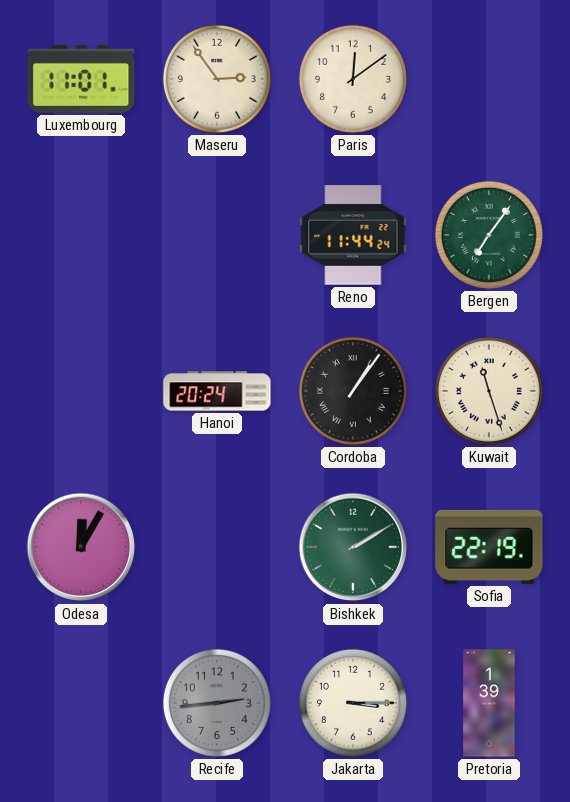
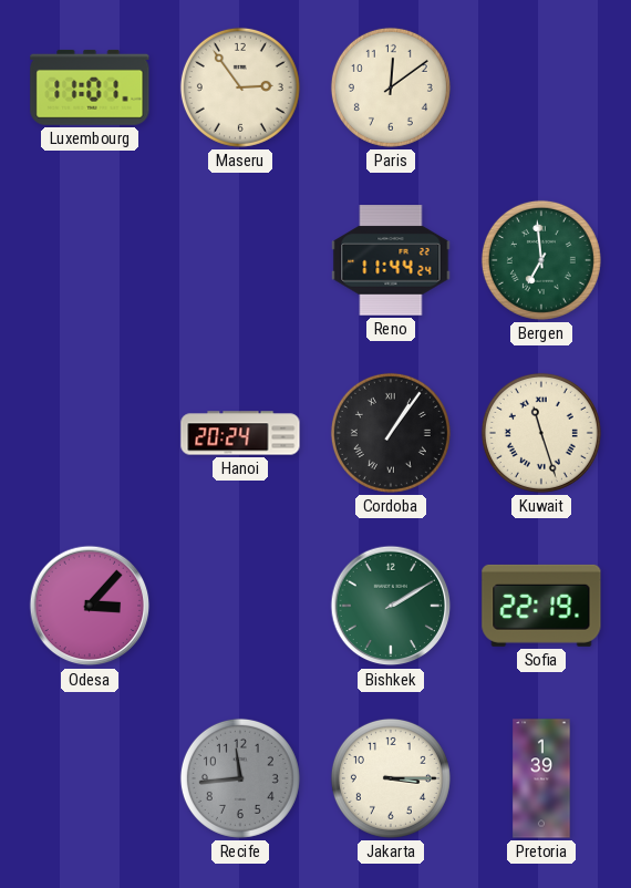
Bergen: 7:06 -> 6:59 (541, 260)
Odesa: 12:05 -> 3:07 (90, 606)
Recife: 2:44 -> 11:44 (240, 778)
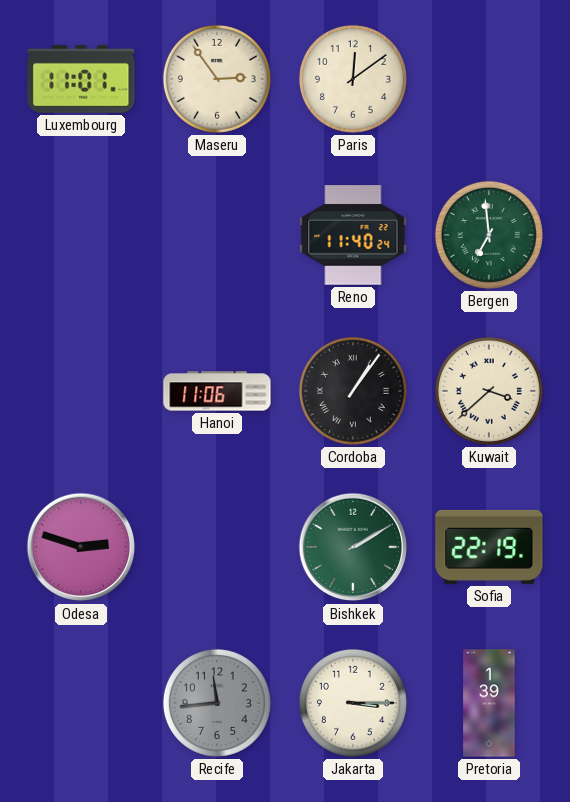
Reno: 11:44 -> 11:40 (353, 235)
Hanoi: 20:24 -> 11:06 (217, 391)
Kuwait: 11:27 -> 3:38 (489, 391)
Odesa: 3:07 -> 2:48 (81, 547)
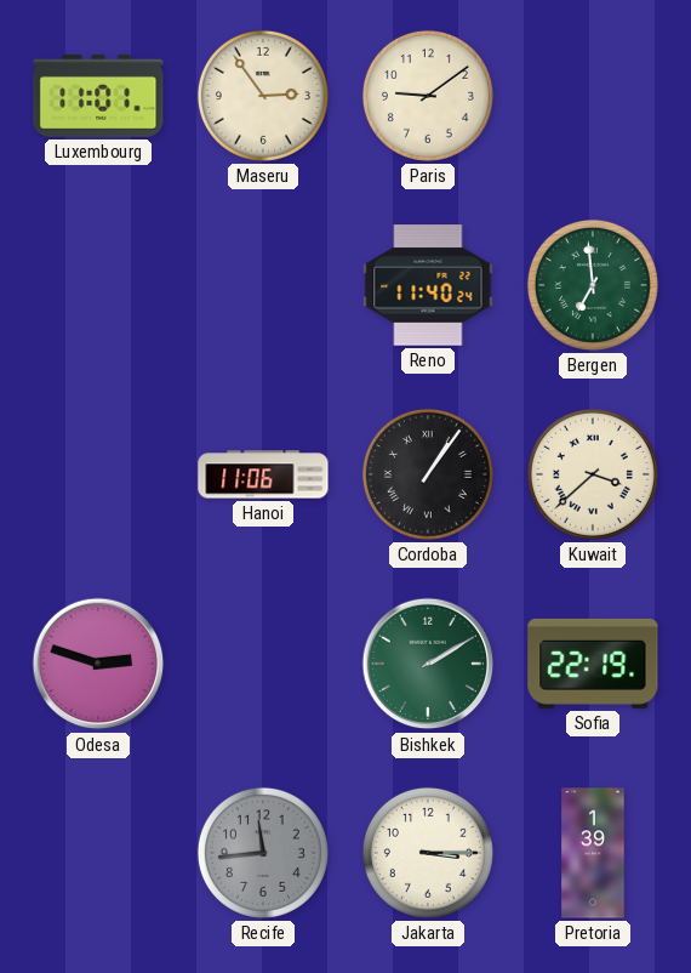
Paris: 12:09 -> 9:09 (428, 96)
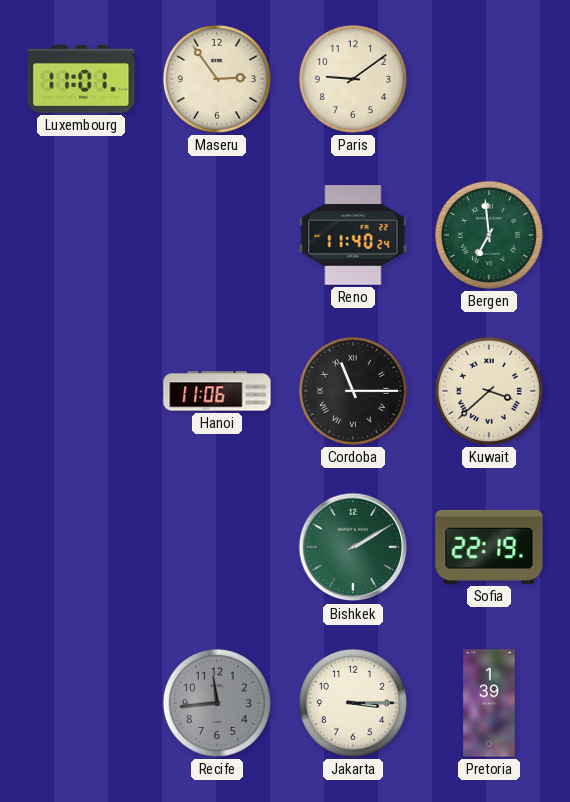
Cordoba: 1:06 -> 11:15 (353, 391)
Odesa: 2:48 -> none (98, 664)
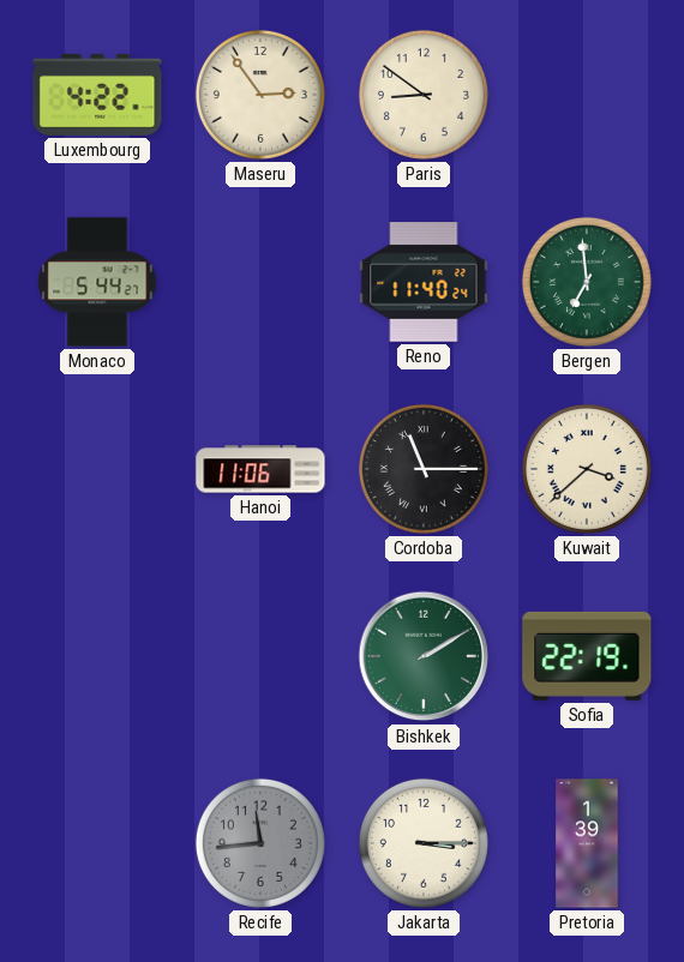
Luxembourg: 11:01 -> 4:22 (97, 95)
Paris: 9:09 -> 8:51 (424, 95)
Monaco: none -> 5:44 (97, 282)
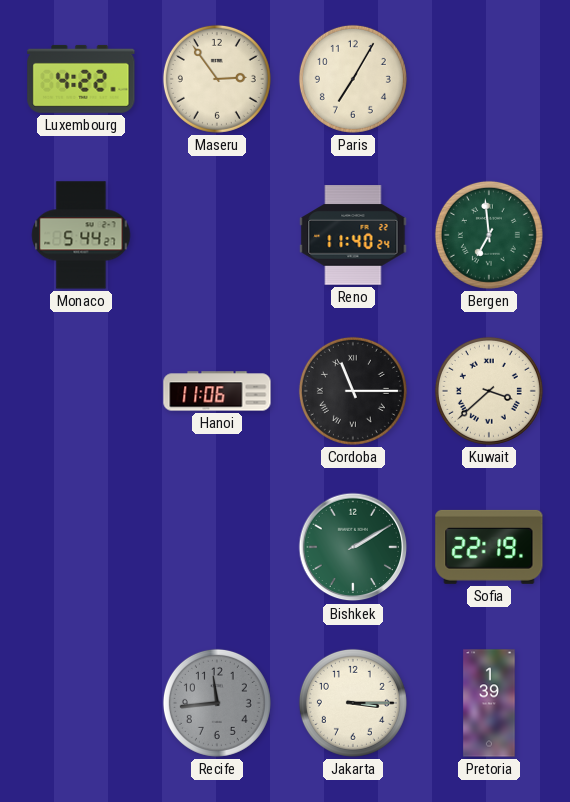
Paris: 8:51 -> 7:05 (353, 79)
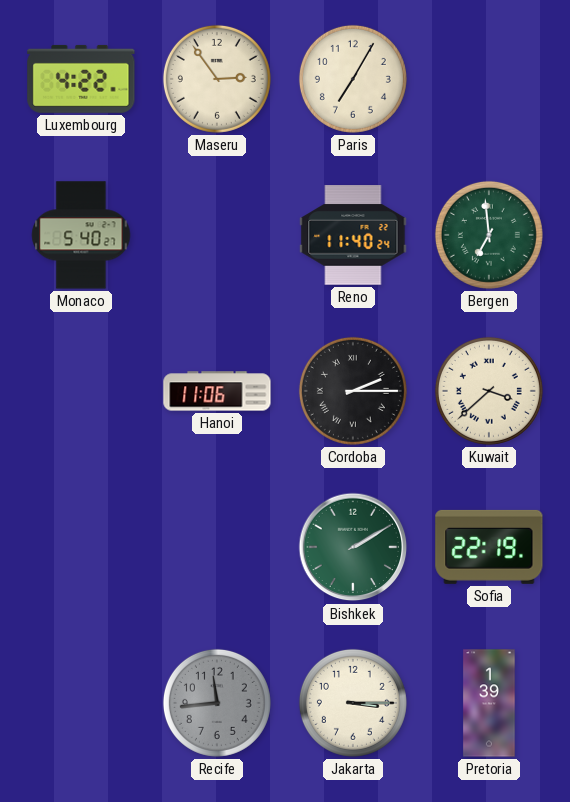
Monaco: 5:44 -> 5:40 (81, 235)
Cordoba: 11:15 -> 2:15 (353, 391)
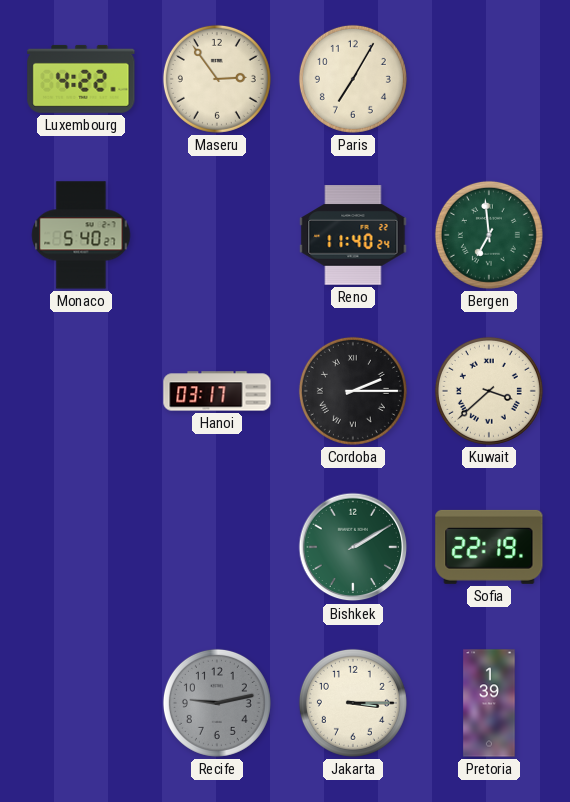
Hanoi: 11:06 -> 03:17 (217, 391)
Recife: 11:44 -> 9:13 (217, 703)
